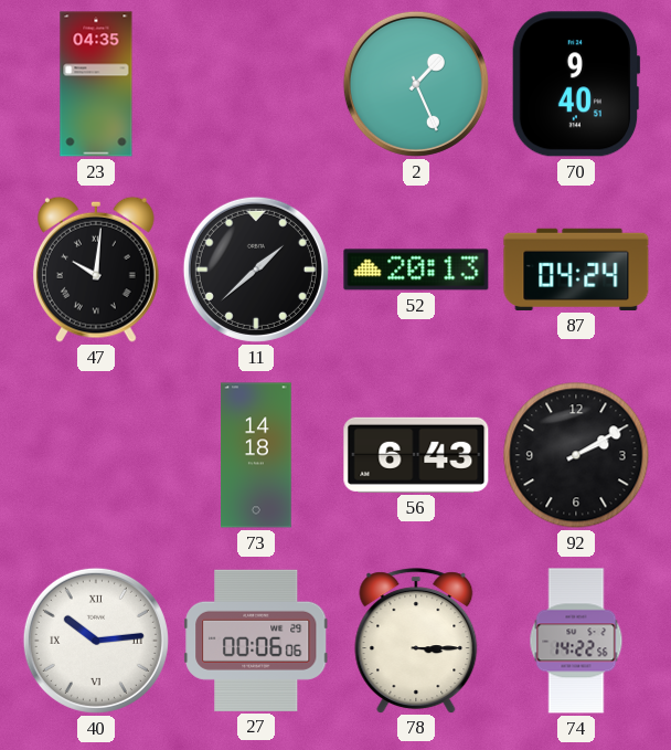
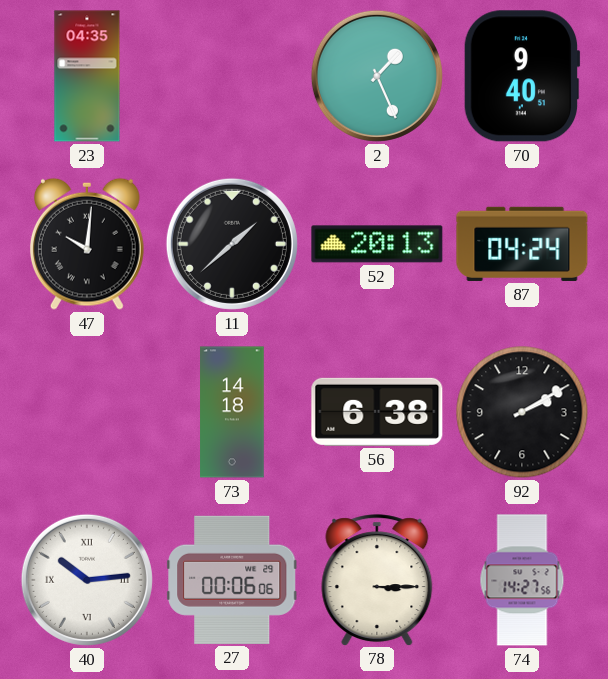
56: 6:43 -> 6:38 (377, 412)
74: 14:22 -> 14:27 (522, 580)
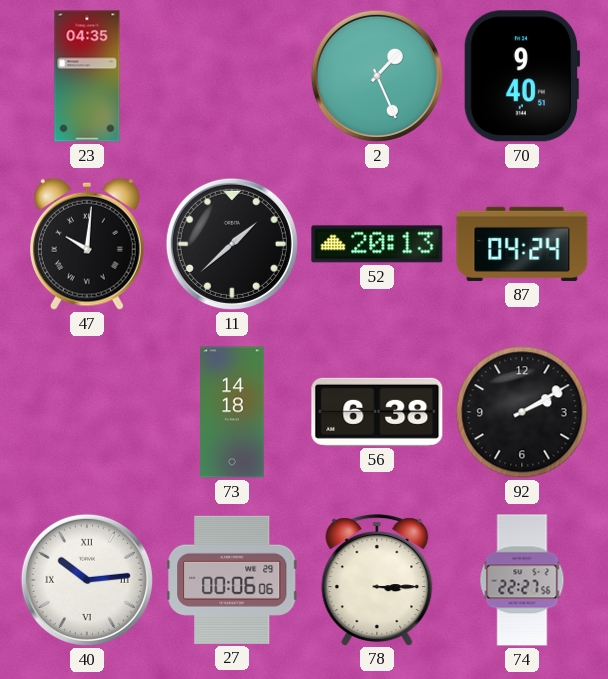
74: 14:27 -> 22:27 (522, 580)
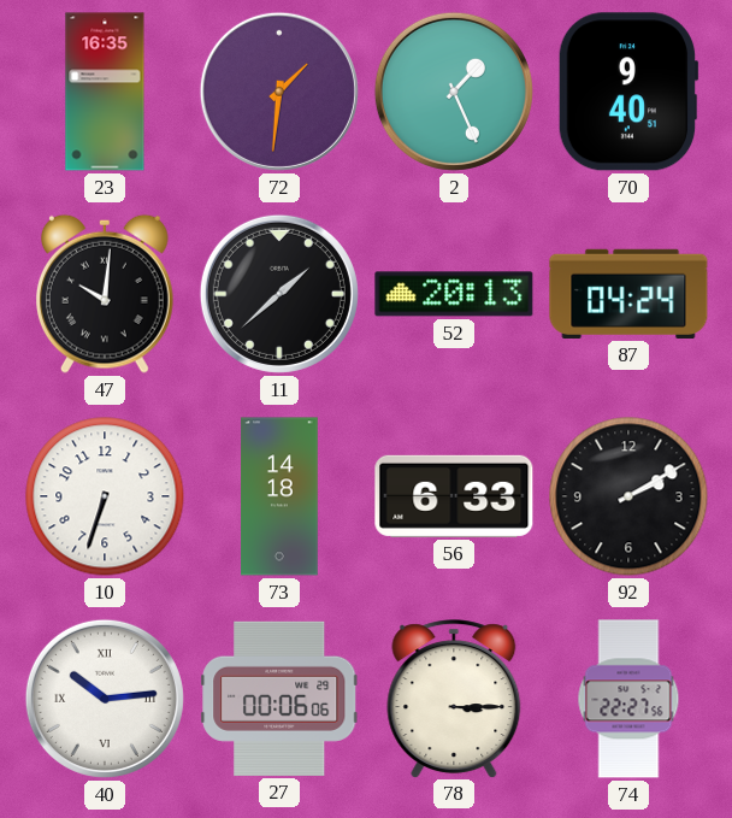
23: 04:35 -> 16:35 (105, 92)
72: none -> 1:31 (279, 92)
10: none -> 6:33 (105, 496)
56: 6:38 -> 6:33 (454, 496)
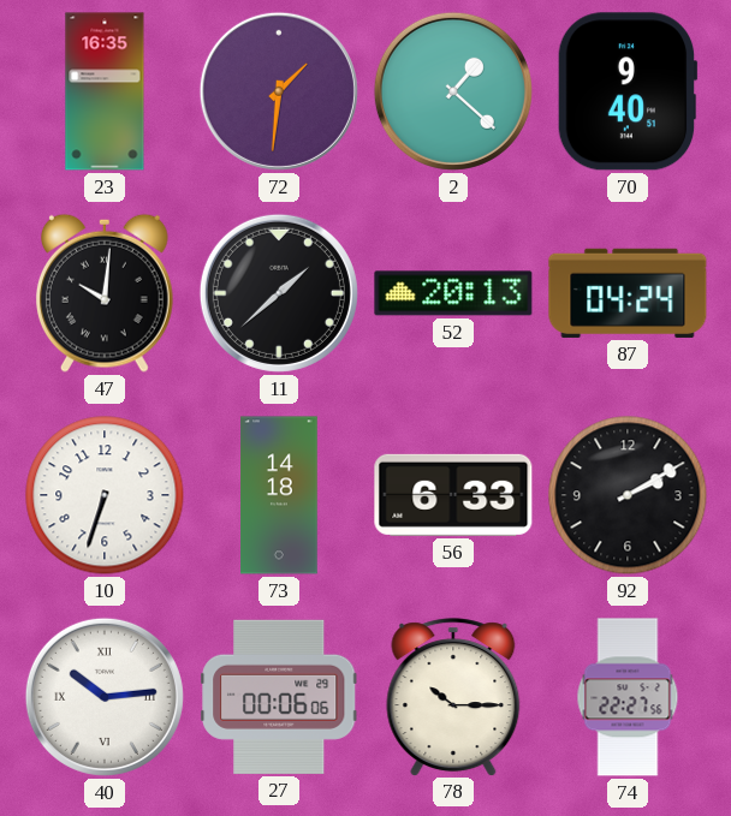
2: 1:26 -> 1:22 (453, 91)
78: 3:15 -> 10:15 (453, 697)
